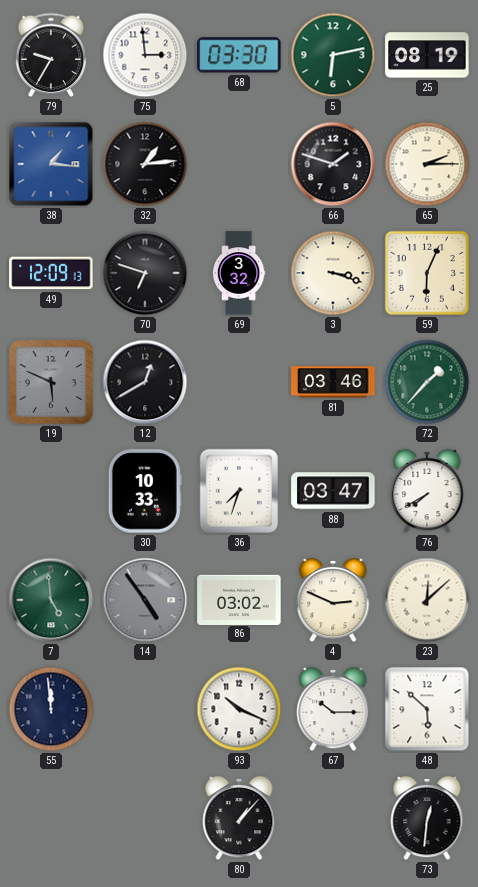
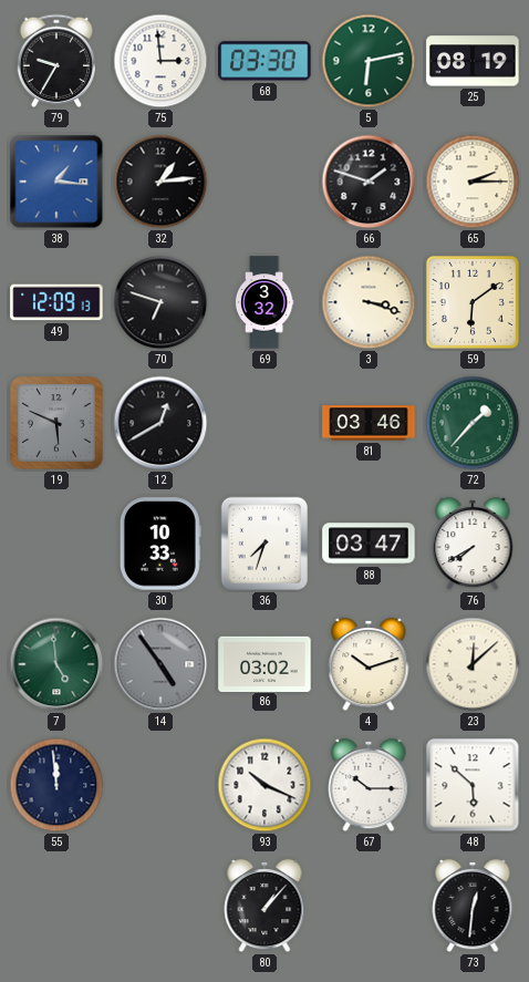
59: 6:04 -> 6:09 (473, 302)
4: 2:49 -> 10:12 (369, 664)
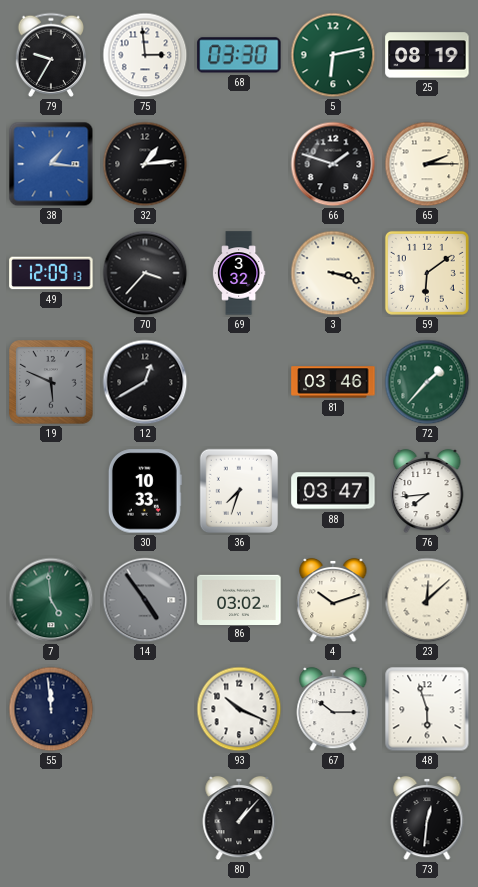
70: 6:48 -> 3:37 (145, 273)
76: 7:40 -> 7:44 (427, 491)
48: 5:52 -> 5:57 (427, 709)
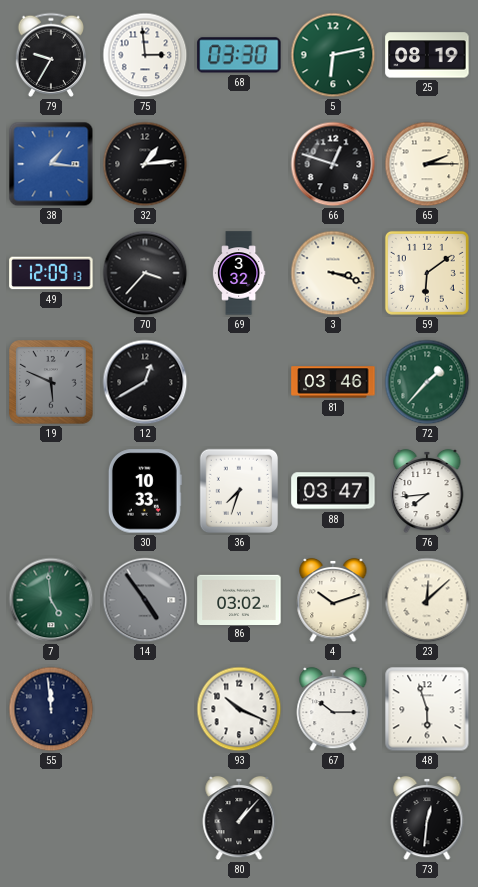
66: 1:48 -> 12:48 (333, 164)
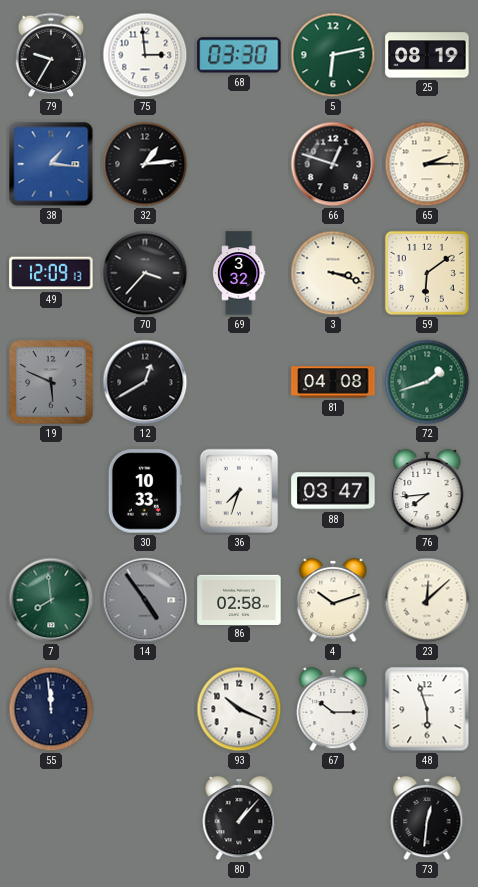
81: 03:46 -> 04:08 (333, 382)
72: 1:37 -> 1:42 (427, 382)
7: 4:59 -> 7:59 (51, 600)
86: 03:02 -> 02:58 (239, 599)
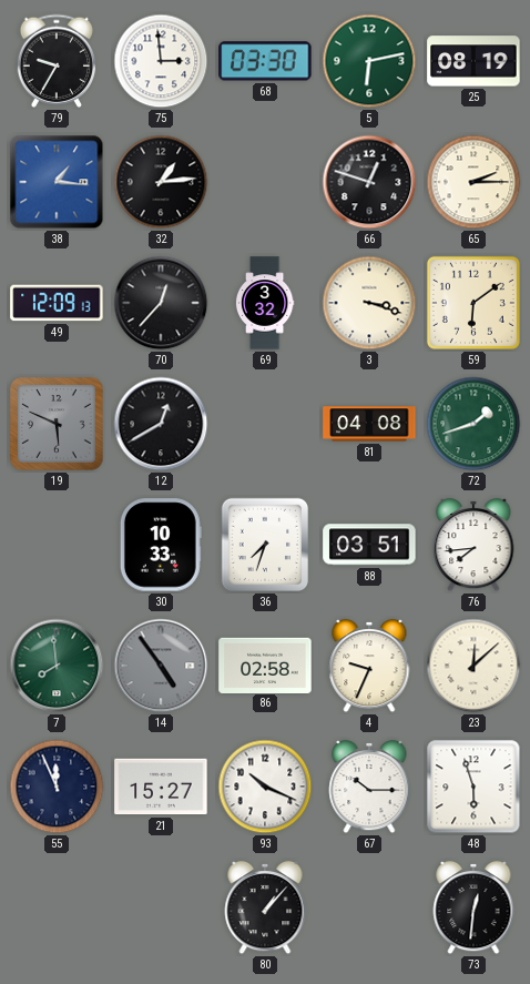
70: 3:37 -> 12:37 (161, 303)
88: 03:47 -> 03:51 (369, 545)
4: 10:12 -> 9:34 (369, 666)
55: 11:59 -> 11:56 (57, 787)
21: none -> 15:27 (161, 787)
